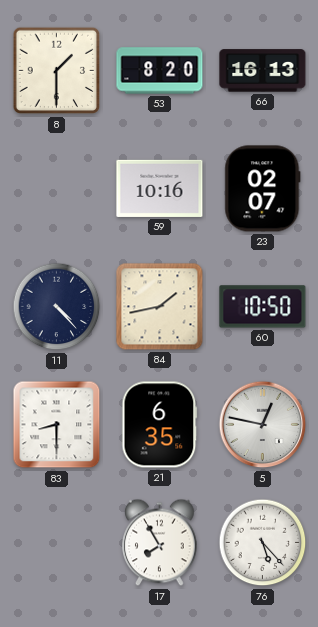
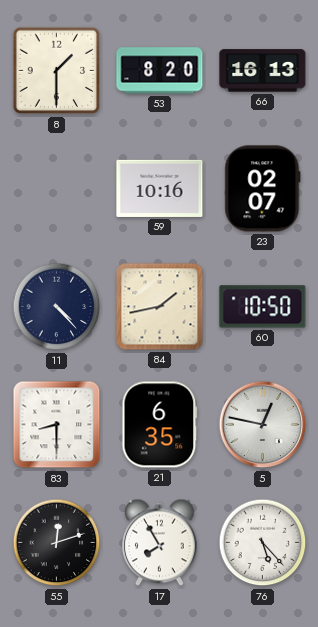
55: none -> 12:12 (57, 543)
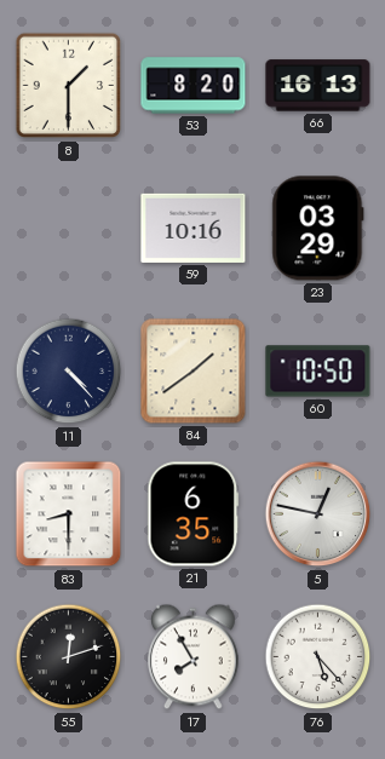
23: 02:07 -> 03:29 (318, 229)
84: 1:43 -> 1:39 (194, 372)
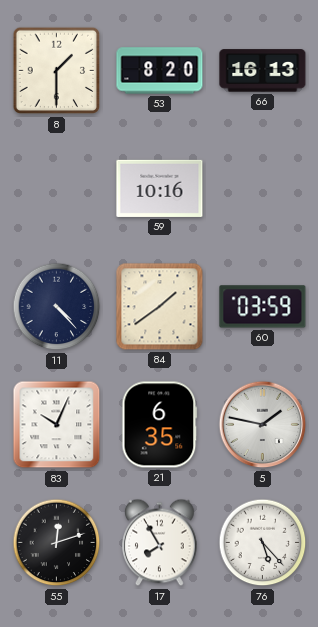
23: 03:29 -> none (318, 229)
60: 10:50 -> 03:59 (263, 307)
83: 8:30 -> 10:04 (57, 425)
5: 12:47 -> 1:47 (263, 425)
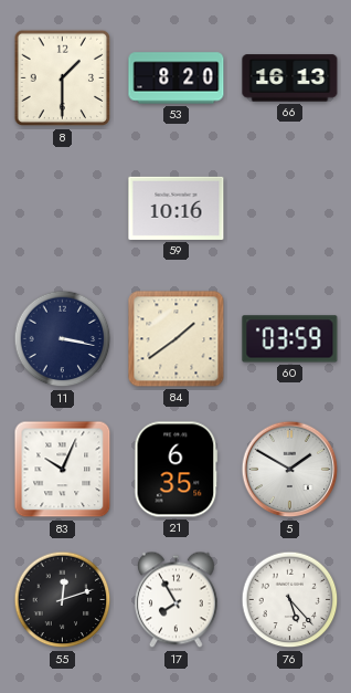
11: 4:23 -> 3:17 (63, 339)
5: 1:47 -> 1:50 (290, 470)
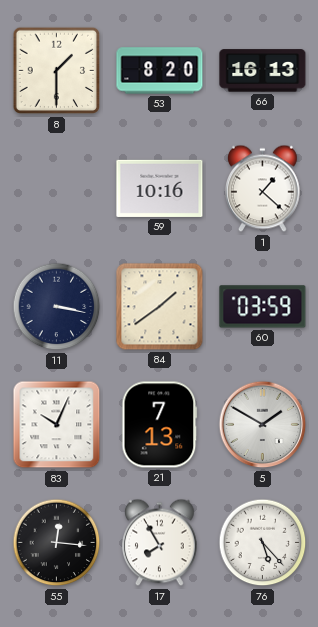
1: none -> 1:22 (263, 189)
21: 6:35 -> 7:13 (160, 425)
55: 12:12 -> 12:16 (57, 543)
